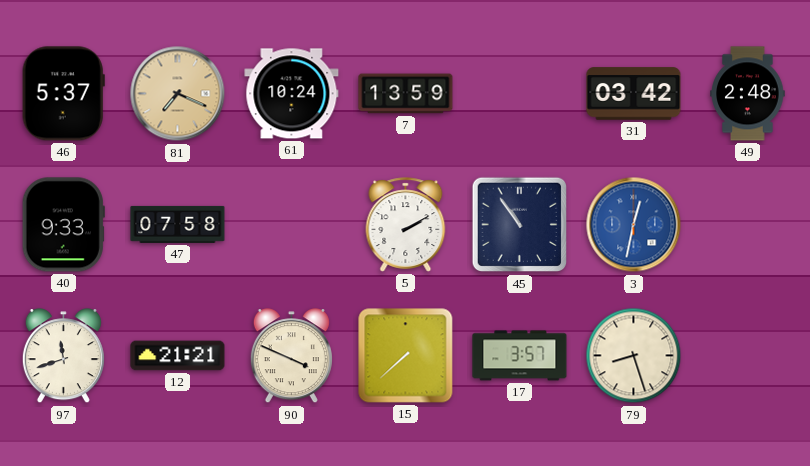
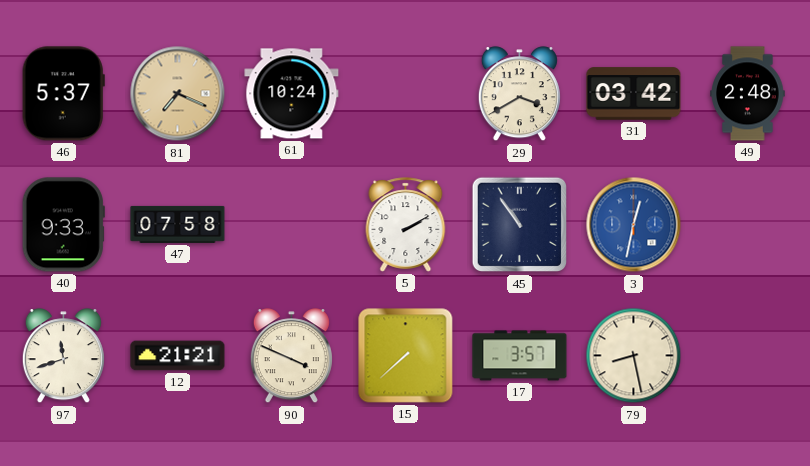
7: 13:59 -> none (406, 94)
29: none -> 3:40 (519, 94)
79: 8:27 -> 8:28 (634, 356)
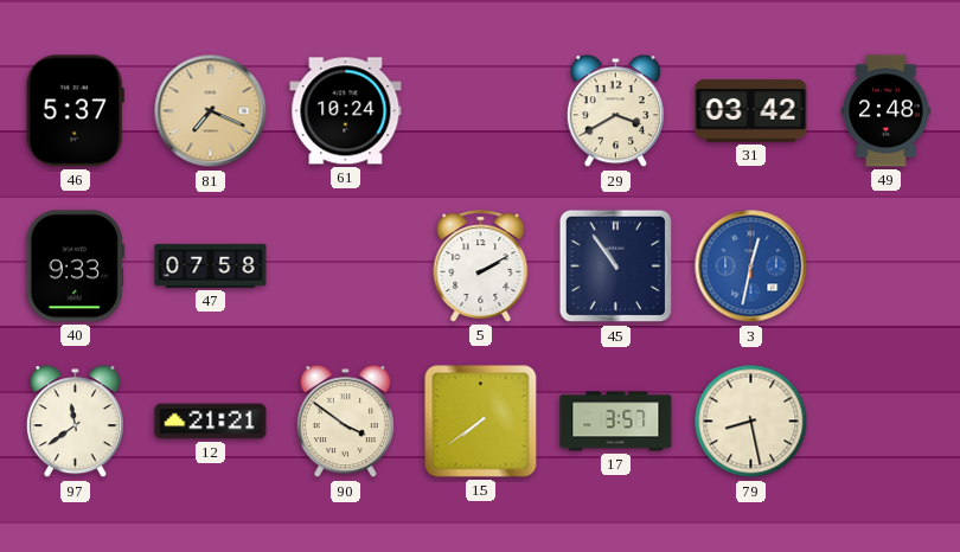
97: 11:42 -> 11:39 (75, 422)
90: 3:49 -> 3:51 (345, 422)
15: 7:38 -> 7:39 (481, 422)
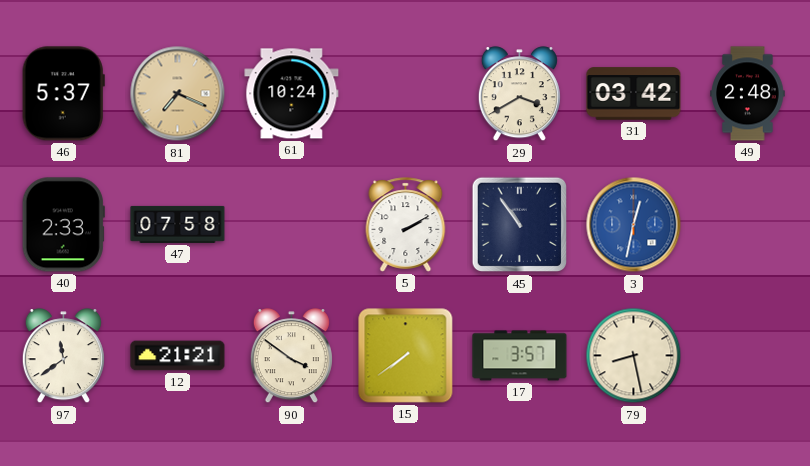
40: 9:33 -> 2:33 (63, 225)
